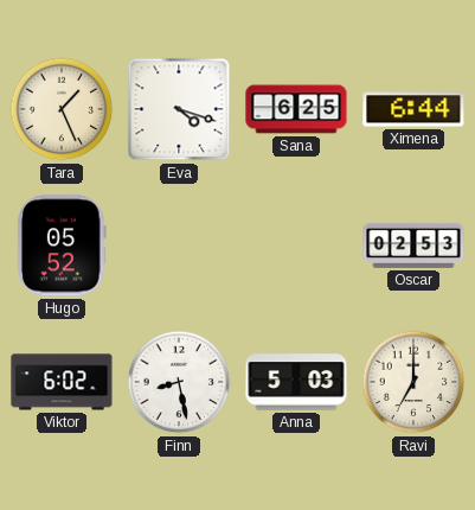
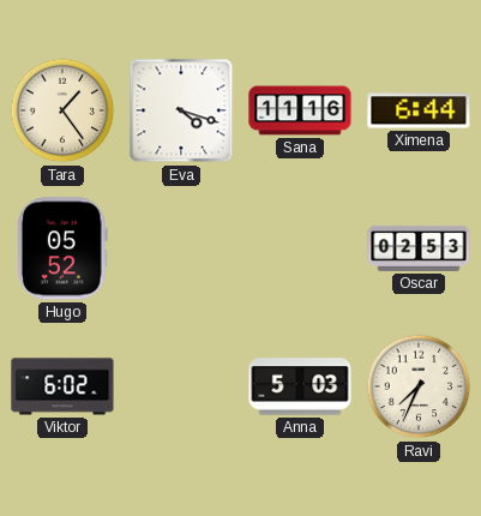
Tara: 1:26 -> 1:24 (62, 110)
Sana: 6:25 -> 11:16 (300, 110)
Finn: 8:28 -> none (179, 382)
Ravi: 7:00 -> 7:34 (419, 386)
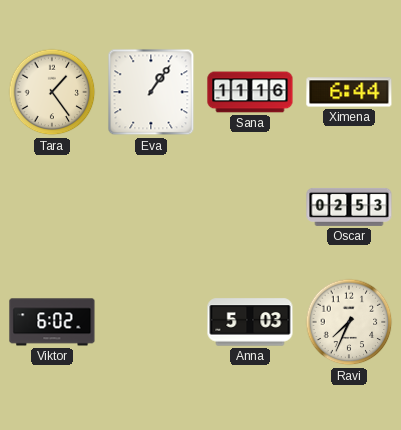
Eva: 4:18 -> 1:06 (151, 92)
Hugo: 05:52 -> none (64, 248)
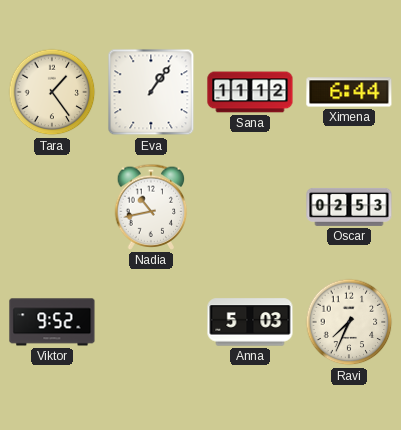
Sana: 11:16 -> 11:12 (250, 92)
Nadia: none -> 10:43 (151, 207)
Viktor: 6:02 -> 9:52 (52, 322)
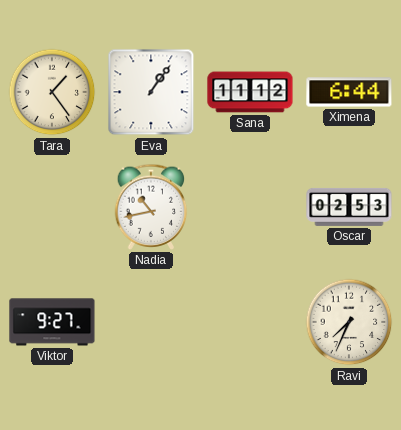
Viktor: 9:52 -> 9:27 (52, 322)
Anna: 5:03 -> none (250, 322)
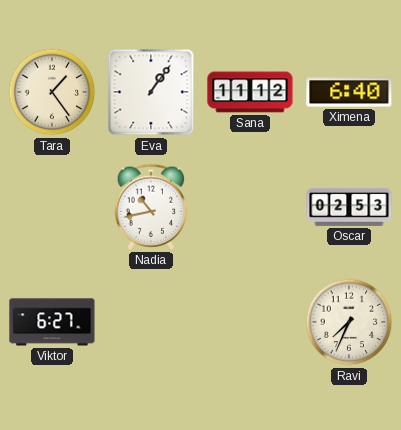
Ximena: 6:44 -> 6:40 (349, 92)
Viktor: 9:27 -> 6:27 (52, 322)
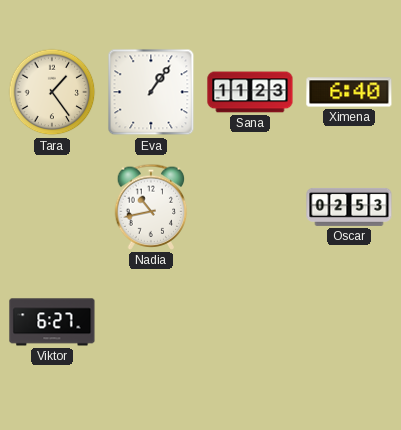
Sana: 11:12 -> 11:23 (250, 92)
Ravi: 7:34 -> none (349, 322)
